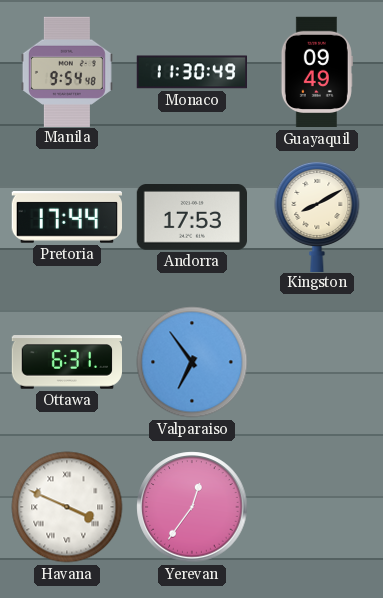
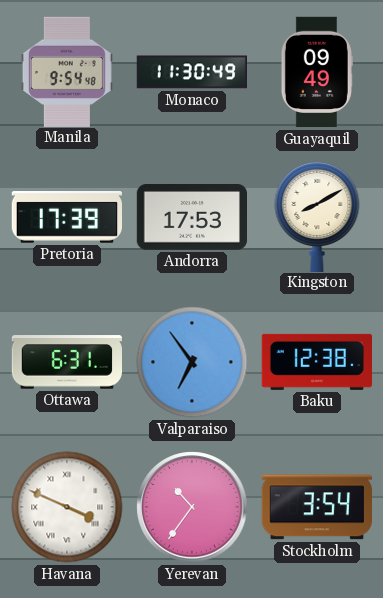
Pretoria: 17:44 -> 17:39 (66, 218)
Baku: none -> 12:38 (316, 362)
Yerevan: 12:36 -> 10:36 (192, 507)
Stockholm: none -> 3:54 (317, 507)
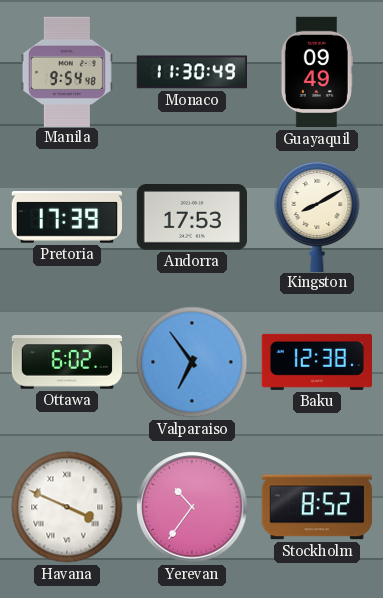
Ottawa: 6:31 -> 6:02 (66, 362)
Stockholm: 3:54 -> 8:52 (317, 507)
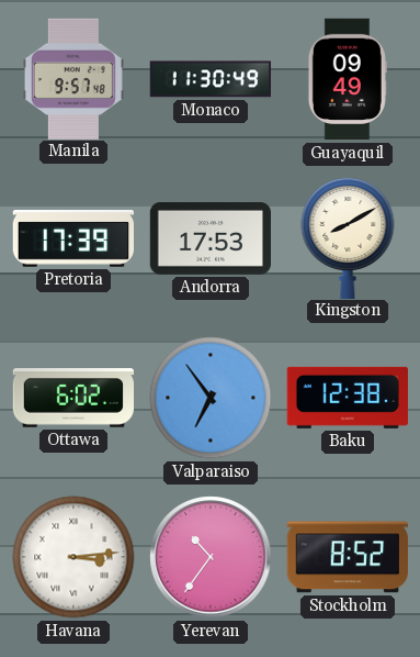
Manila: 9:54 -> 9:57 (73, 78)
Havana: 3:49 -> 3:14 (73, 557)
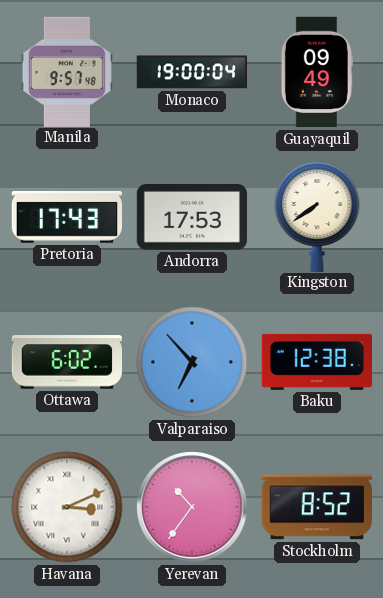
Monaco: 11:30 -> 19:00 (191, 72)
Pretoria: 17:39 -> 17:43 (66, 218)
Kingston: 8:10 -> 7:39 (317, 216)
Valparaiso: 6:54 -> 6:53 (192, 362)
Havana: 3:14 -> 3:11 (67, 507)
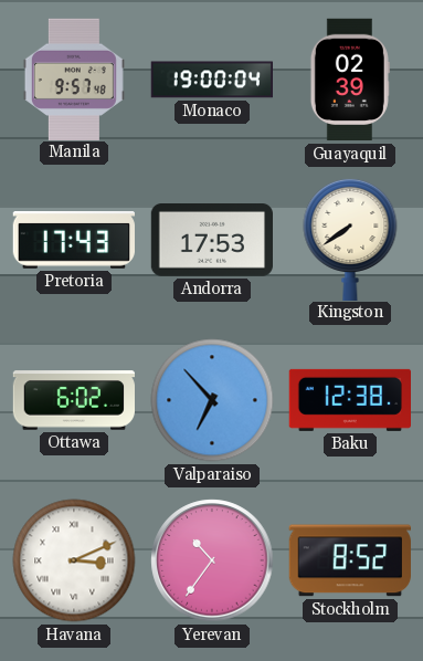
Guayaquil: 09:49 -> 02:39 (350, 80)
